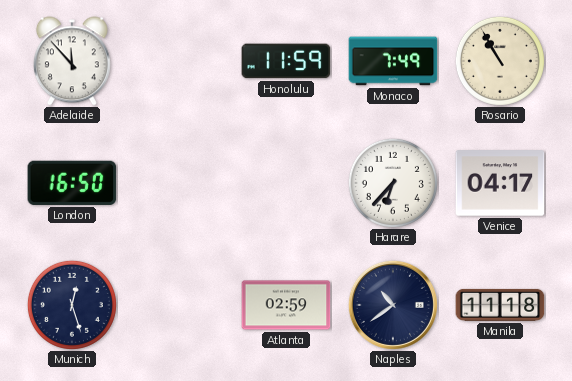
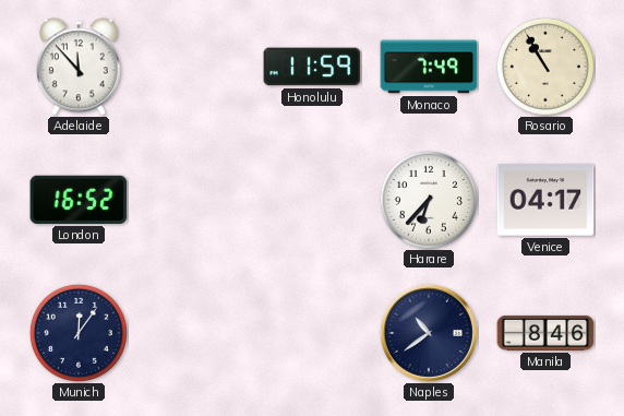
London: 16:50 -> 16:52 (79, 200)
Munich: 12:27 -> 12:06 (79, 333)
Atlanta: 02:59 -> none (286, 305)
Manila: 11:18 -> 8:46 (545, 333)
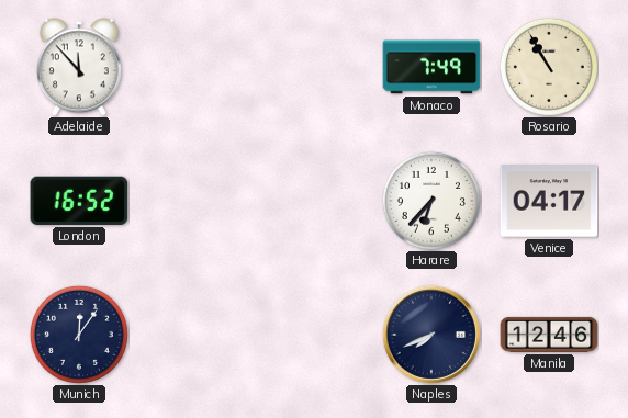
Honolulu: 11:59 -> none (312, 67)
Naples: 10:39 -> 7:41 (431, 335)
Manila: 8:46 -> 12:46 (549, 335)
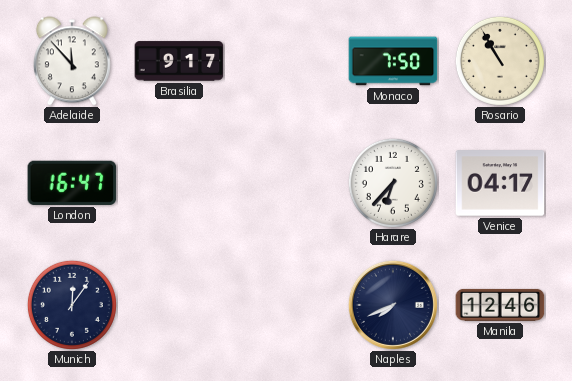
Brasilia: none -> 9:17 (179, 61)
Monaco: 7:49 -> 7:50 (393, 61)
London: 16:52 -> 16:47 (72, 183)
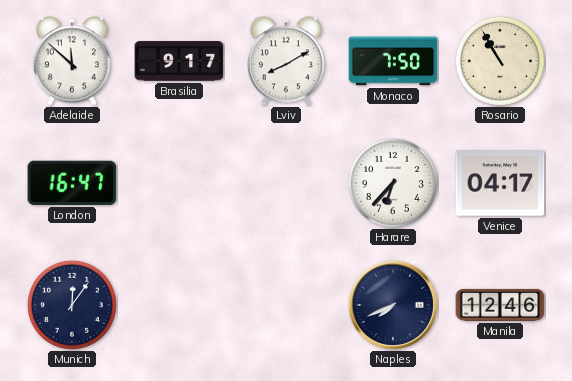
Adelaide: 11:53 -> 11:52 (72, 61)
Lviv: none -> 8:10 (286, 61)
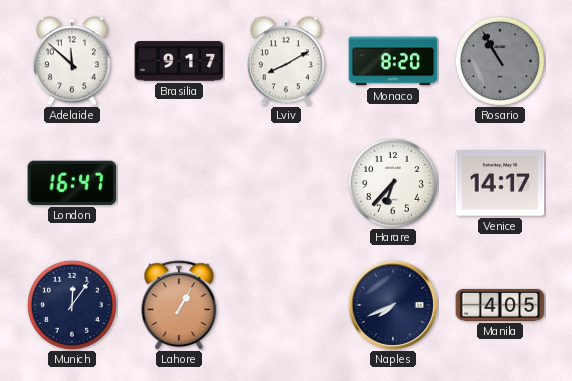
Monaco: 7:50 -> 8:20 (393, 61)
Rosario dial: cream -> grey (500, 61)
Venice: 04:17 -> 14:17 (500, 183)
Lahore: none -> 1:05 (179, 305)
Manila: 12:46 -> 4:05 (500, 305)
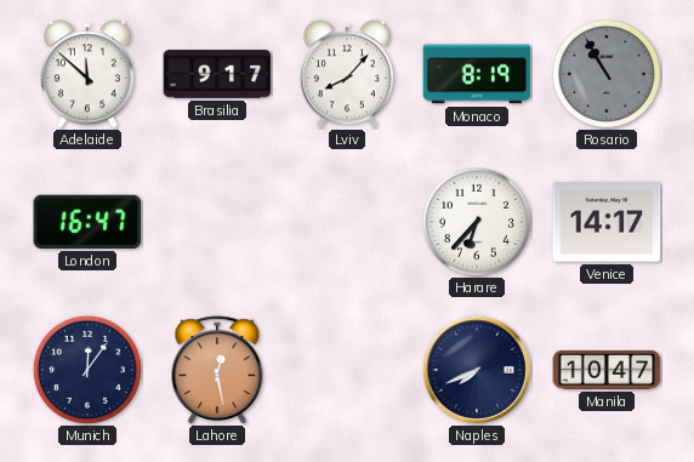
Lviv: 8:10 -> 8:07 (347, 74)
Monaco: 8:20 -> 8:19 (477, 74)
Lahore: 1:05 -> 12:28 (217, 370)
Manila: 4:05 -> 10:47 (607, 370)
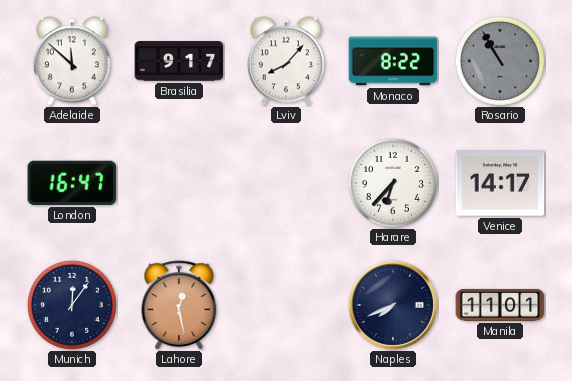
Monaco: 8:19 -> 8:22 (393, 61)
Manila: 10:47 -> 11:01 (500, 305)
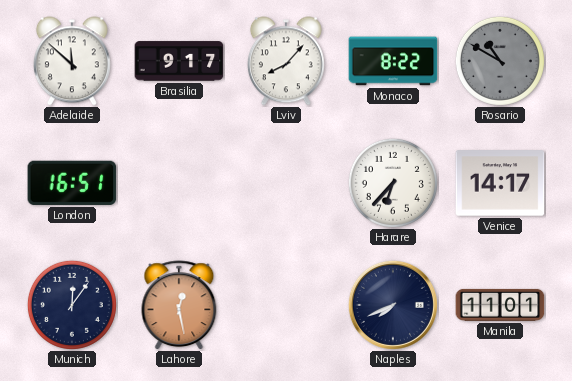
Rosario: 10:55 -> 10:50 (500, 61)
London: 16:47 -> 16:51 (72, 183)
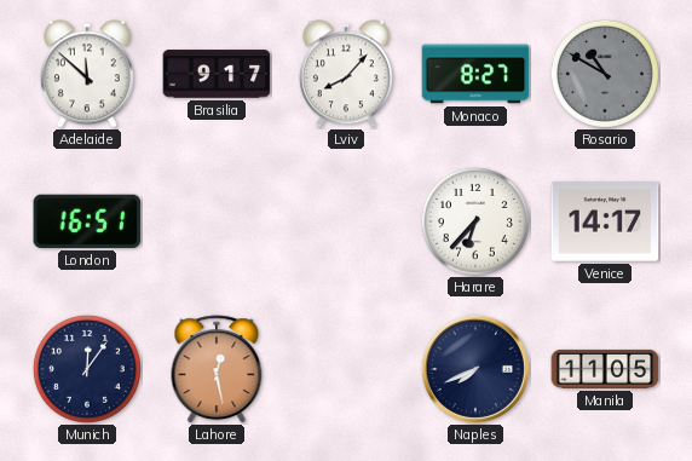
Monaco: 8:22 -> 8:27 (475, 74)
Manila: 11:01 -> 11:05 (605, 369)
